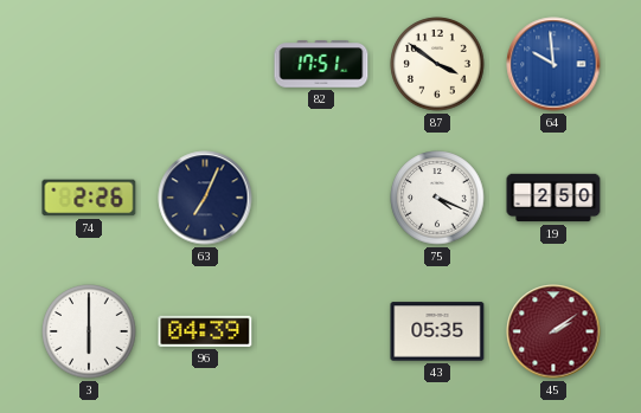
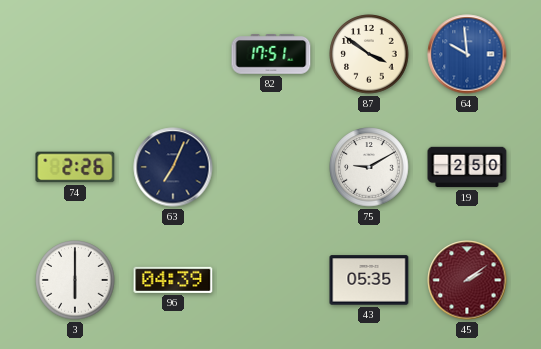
75: 4:19 -> 9:10 (369, 167)
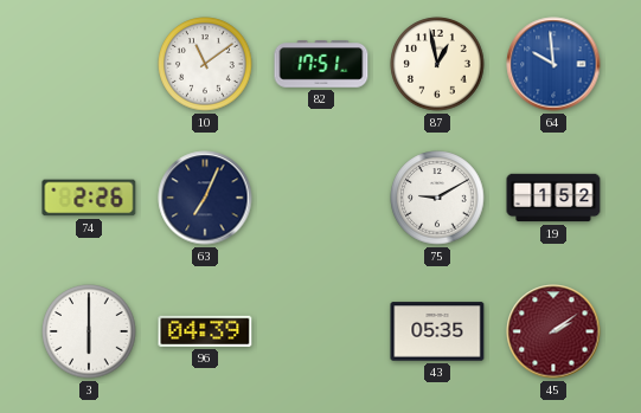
10: none -> 11:09 (205, 64)
87: 3:51 -> 12:58 (437, 64)
19: 2:50 -> 1:52 (553, 198)
